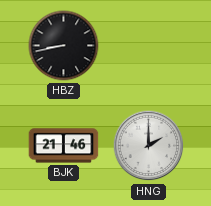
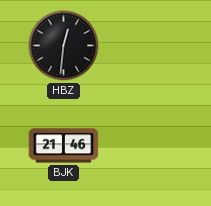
HBZ: 8:43 -> 12:31 (64, 46)
HNG: 2:00 -> none (149, 146)
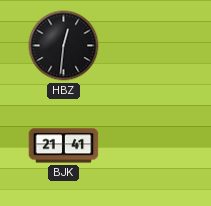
BJK: 21:46 -> 21:41 (64, 146)
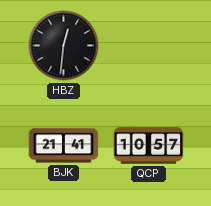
QCP: none -> 10:57 (149, 146)
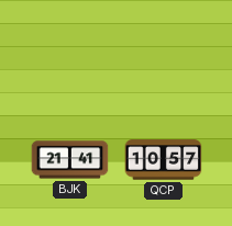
HBZ: 12:31 -> none (64, 46)
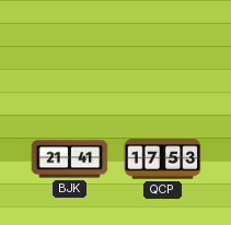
QCP: 10:57 -> 17:53 (163, 159)
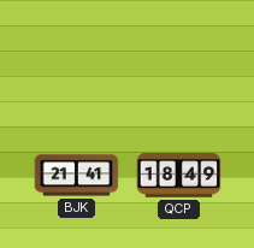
QCP: 17:53 -> 18:49 (179, 176)
